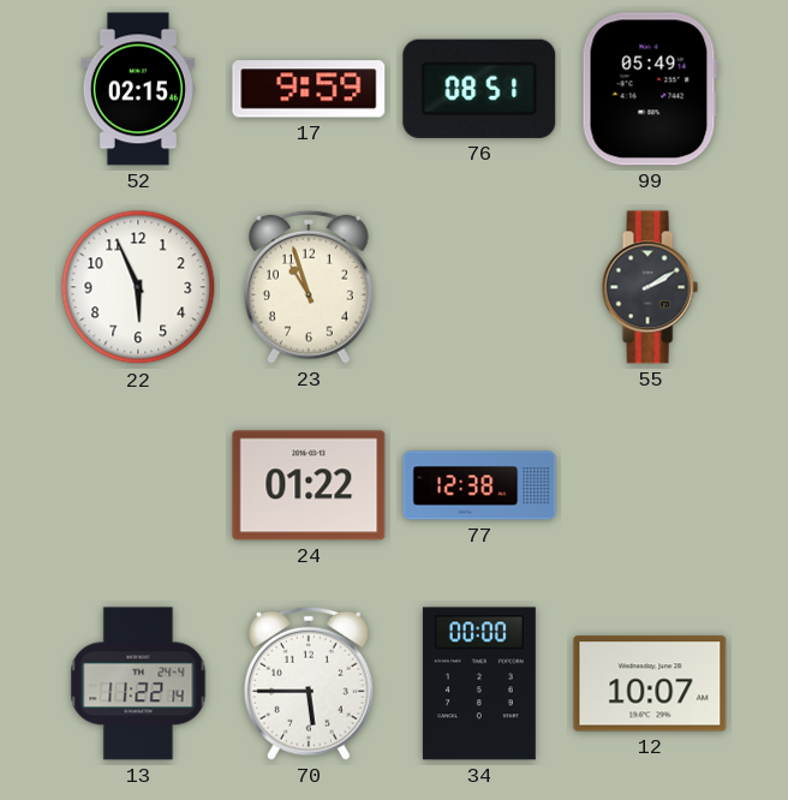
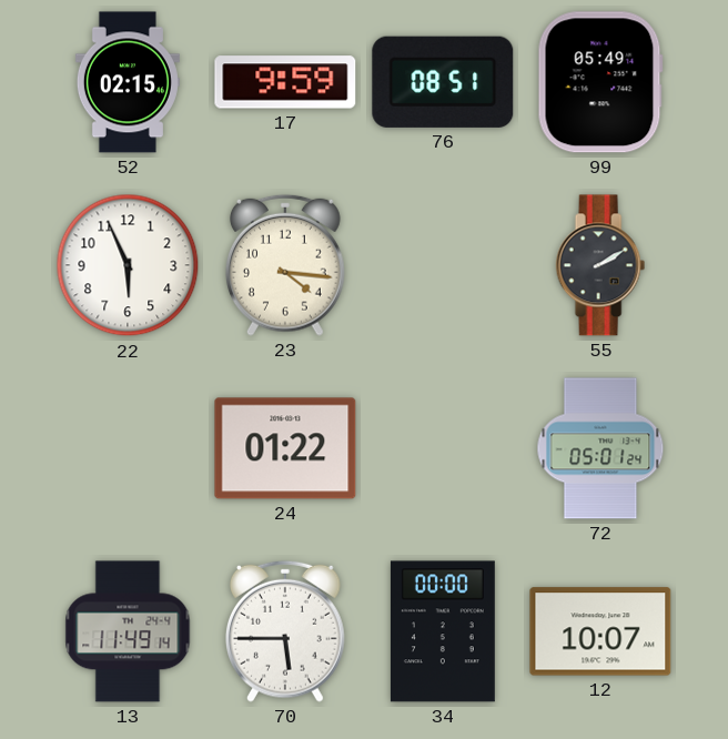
23: 10:57 -> 4:16 (285, 265)
77: 12:38 -> none (479, 485)
72: none -> 05:01 (600, 448)
13: 11:22 -> 11:49 (128, 631)
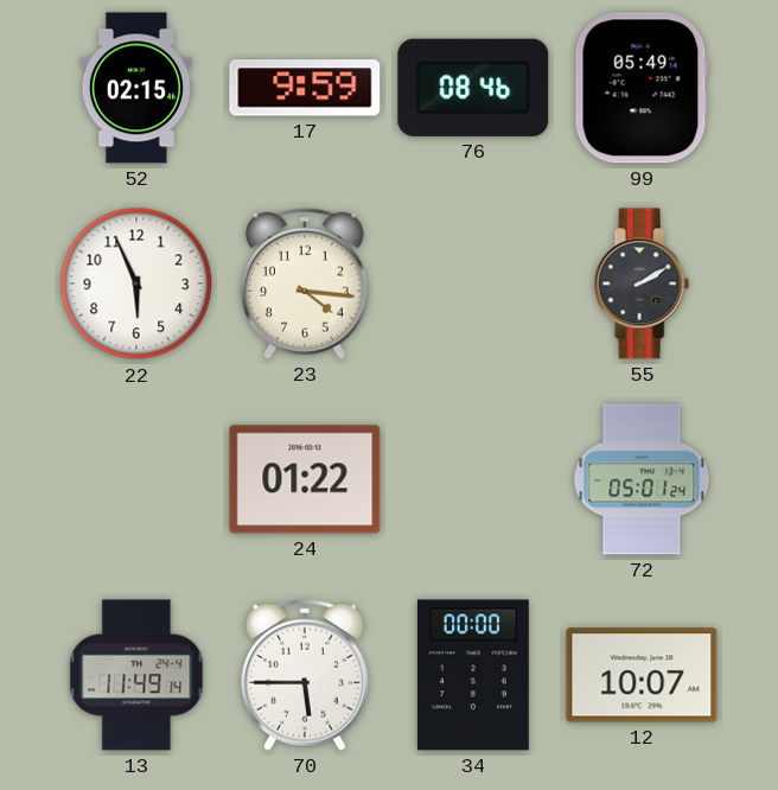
76: 08:51 -> 08:46 (473, 88)
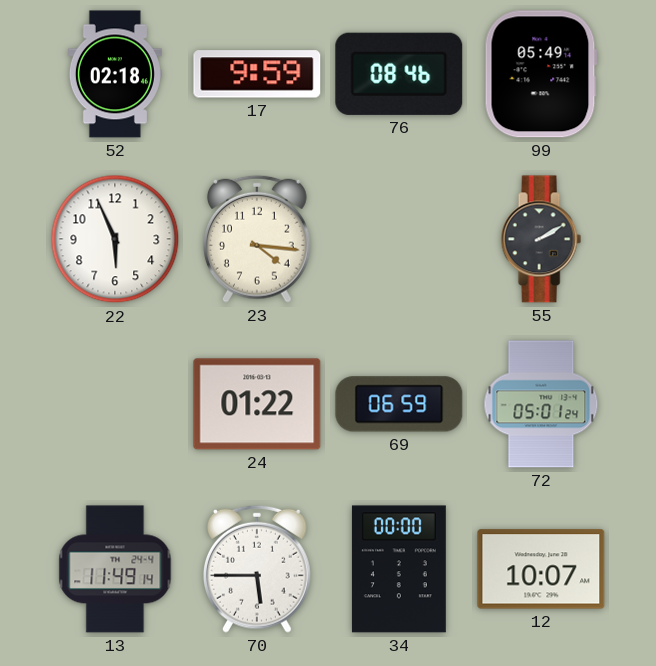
52: 02:15 -> 02:18 (115, 74)
69: none -> 06:59 (399, 404)
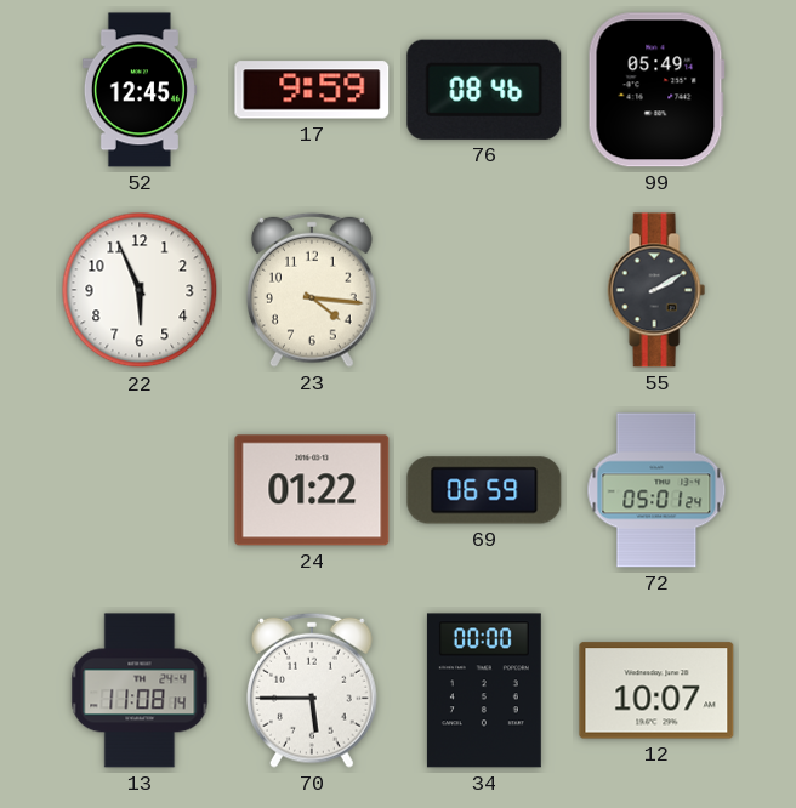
52: 02:18 -> 12:45 (140, 90)
13: 11:49 -> 11:08 (140, 690)
